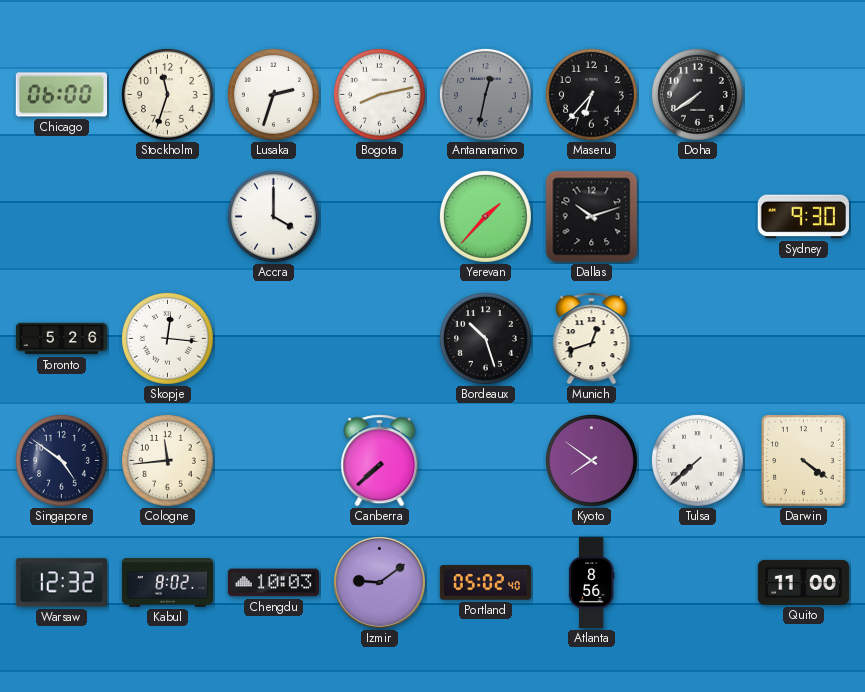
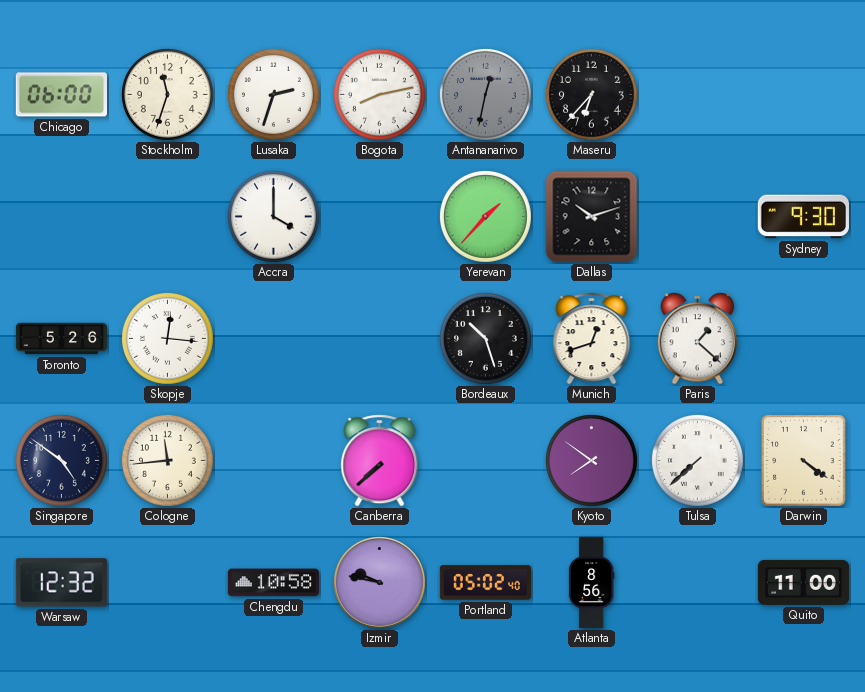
Doha: 7:39 -> none (697, 94)
Paris: none -> 1:22 (697, 339)
Kabul: 8:02 -> none (167, 583)
Chengdu: 10:03 -> 10:58 (273, 583)
Izmir: 9:09 -> 9:47 (379, 582)
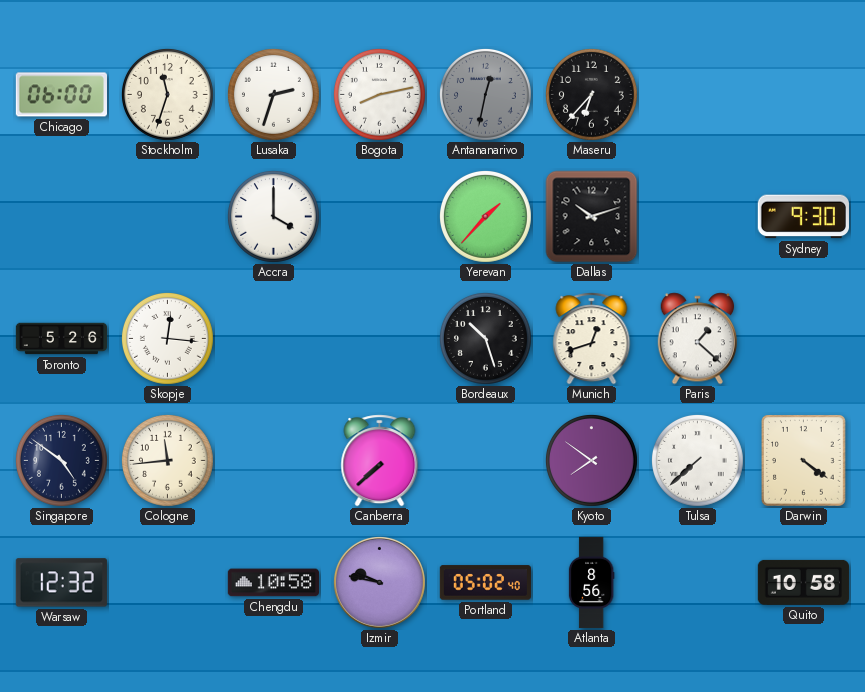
Quito: 11:00 -> 10:58 (803, 582)
